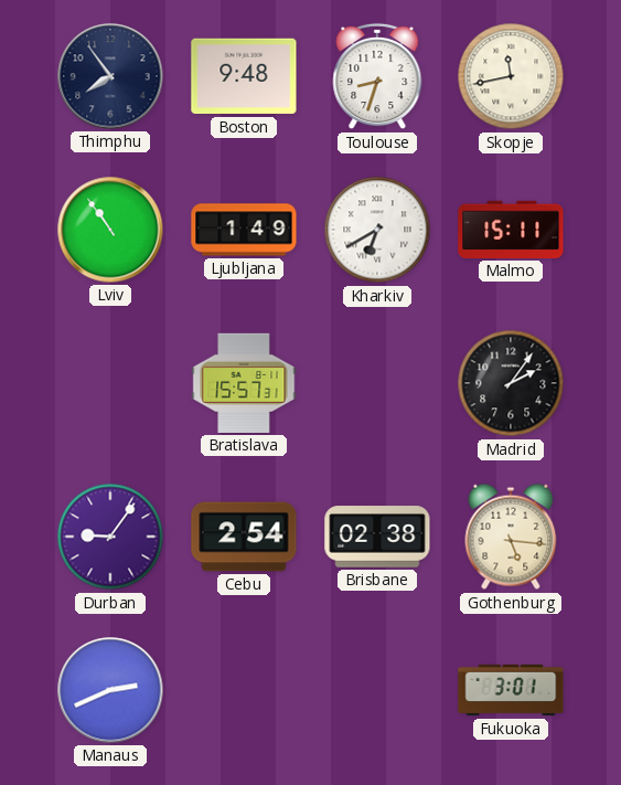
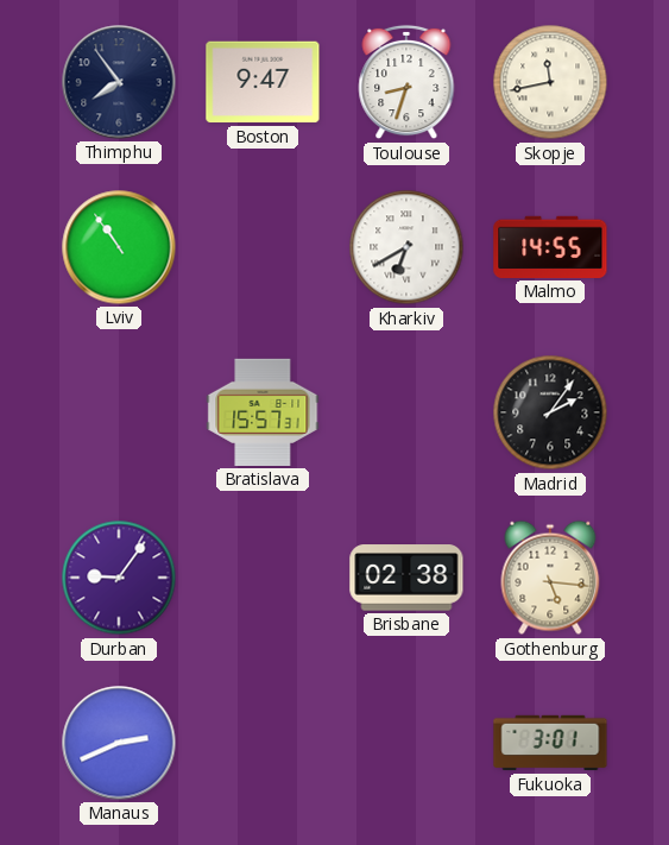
Boston: 9:48 -> 9:47 (263, 82)
Ljubljana: 1:49 -> none (244, 230)
Malmo: 15:11 -> 14:55 (550, 247)
Cebu: 2:54 -> none (244, 537)
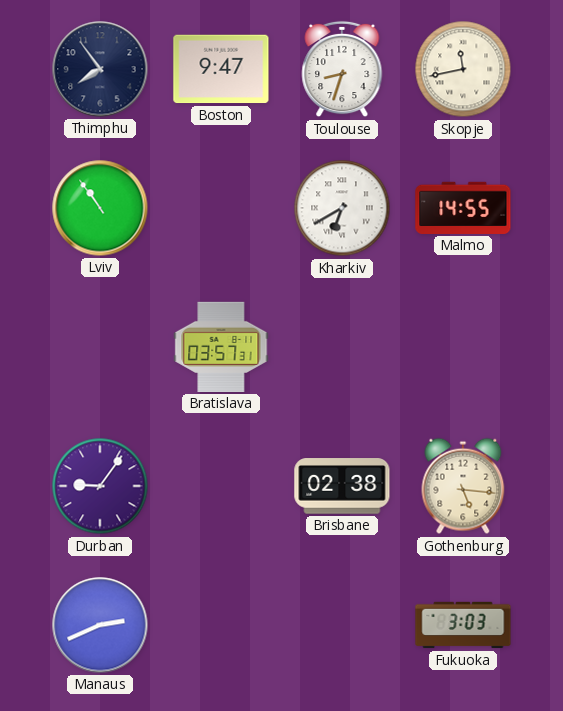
Bratislava: 15:57 -> 03:57 (221, 347)
Madrid: 2:06 -> none (550, 412)
Fukuoka: 3:01 -> 3:03 (463, 625)
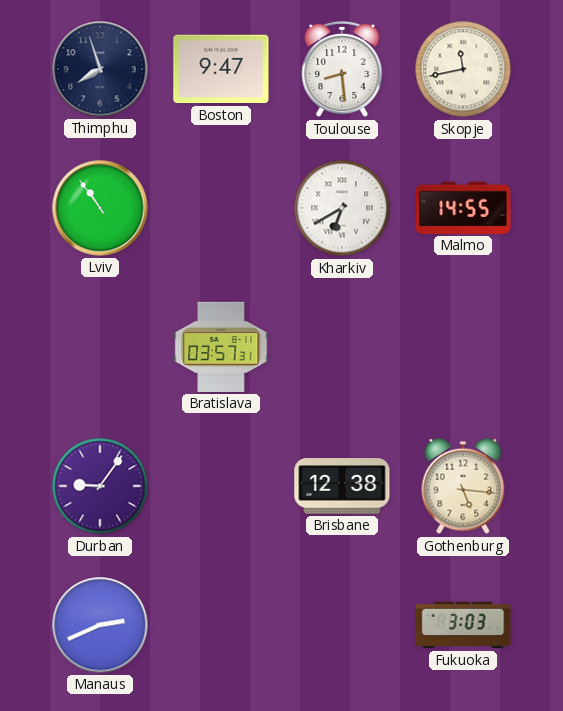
Thimphu: 7:54 -> 7:57 (100, 69)
Toulouse: 8:33 -> 8:29 (342, 69)
Brisbane: 02:38 -> 12:38 (342, 486)
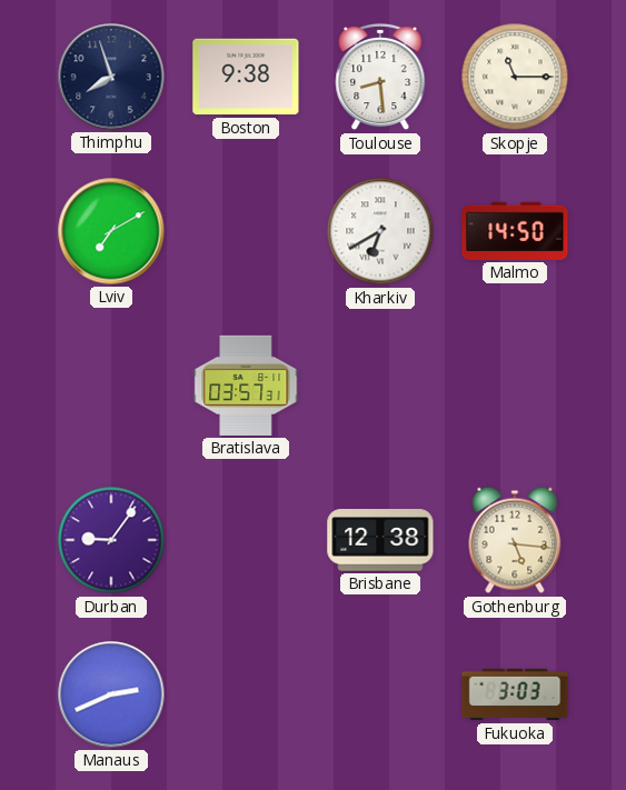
Boston: 9:47 -> 9:38 (246, 77)
Skopje: 11:43 -> 11:15 (515, 77)
Lviv: 10:54 -> 7:10 (111, 231)
Malmo: 14:55 -> 14:50 (515, 231)
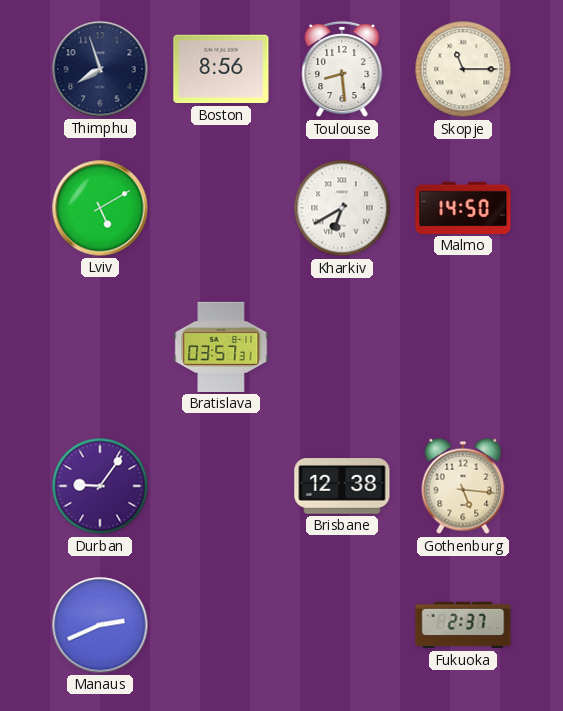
Boston: 9:38 -> 8:56 (221, 69)
Lviv: 7:10 -> 5:10 (100, 208)
Fukuoka: 3:03 -> 2:37 (463, 625)
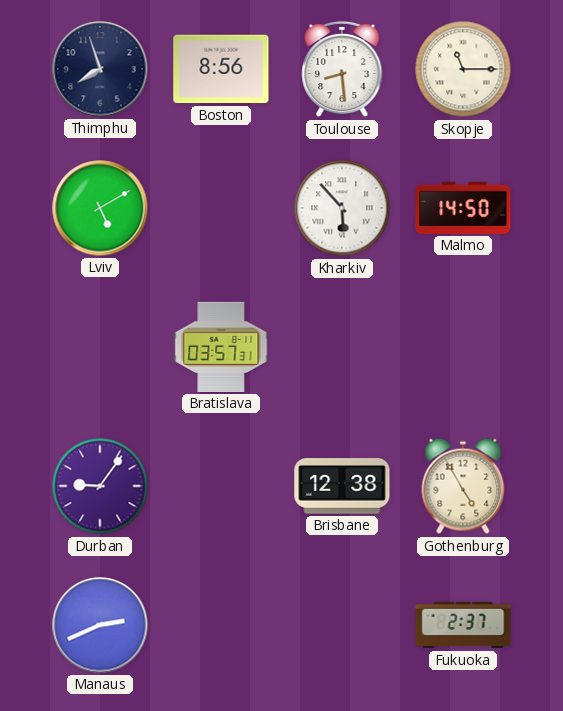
Kharkiv: 6:40 -> 5:53 (342, 208)
Gothenburg: 5:16 -> 4:55 (463, 486)
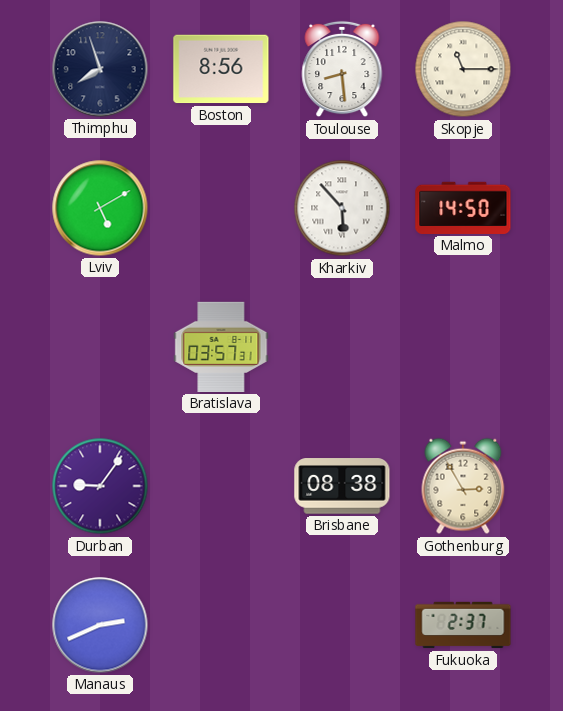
Brisbane: 12:38 -> 08:38 (342, 486)
Gothenburg: 4:55 -> 2:55 (463, 486)
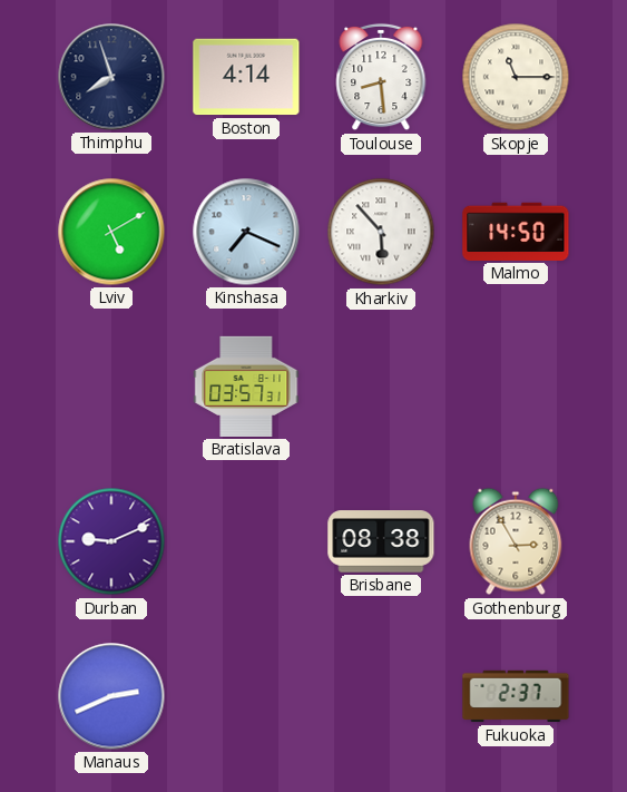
Boston: 8:56 -> 4:14 (246, 77)
Kinshasa: none -> 7:19 (246, 232)
Durban: 9:06 -> 9:11 (111, 541)
